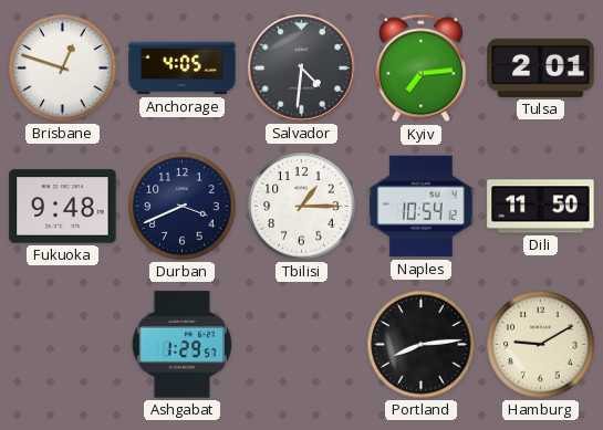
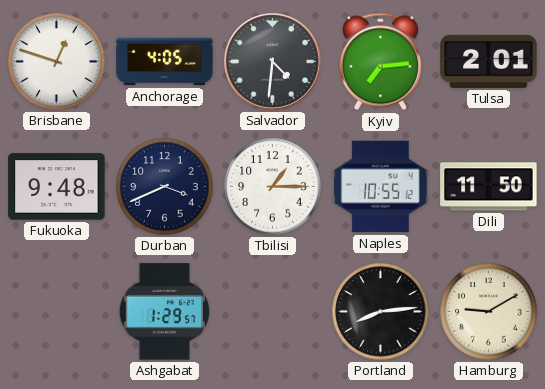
Naples: 10:54 -> 10:55 (381, 187)
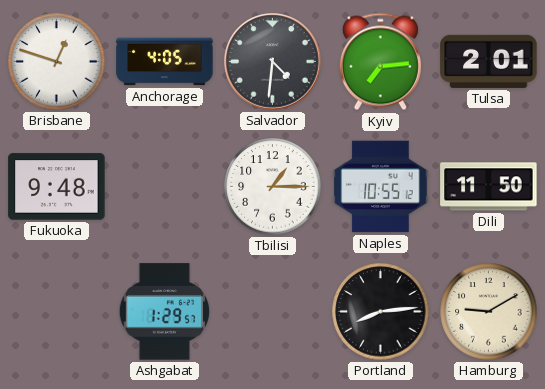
Durban: 3:41 -> none (165, 187)
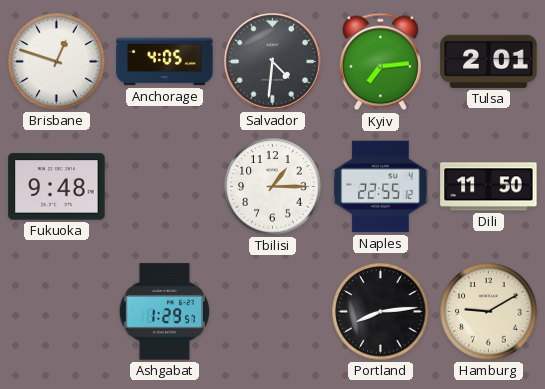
Naples: 10:55 -> 22:55 (381, 187)
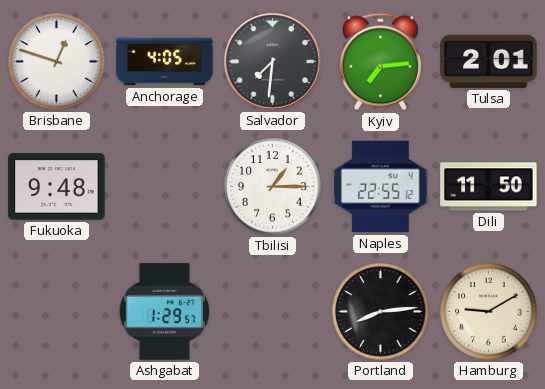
Salvador: 4:31 -> 7:31 (273, 62)
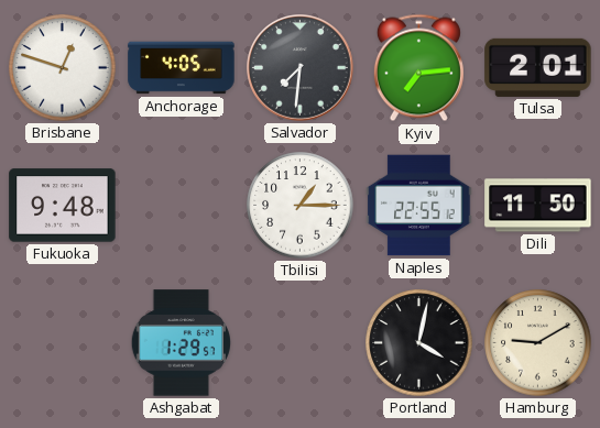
Portland: 8:14 -> 4:02 (419, 343)
